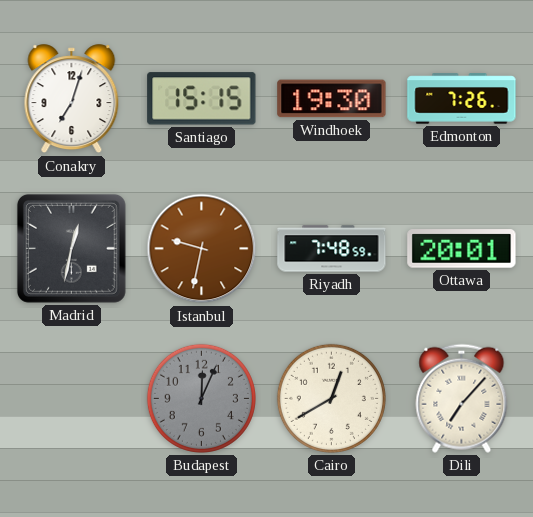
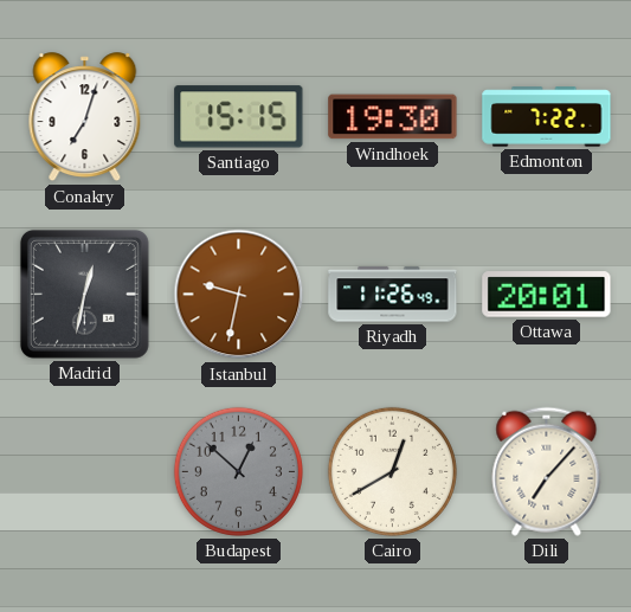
Edmonton: 7:26 -> 7:22 (547, 117)
Riyadh: 7:48 -> 11:26 (393, 295)
Budapest: 12:04 -> 12:52 (238, 471)
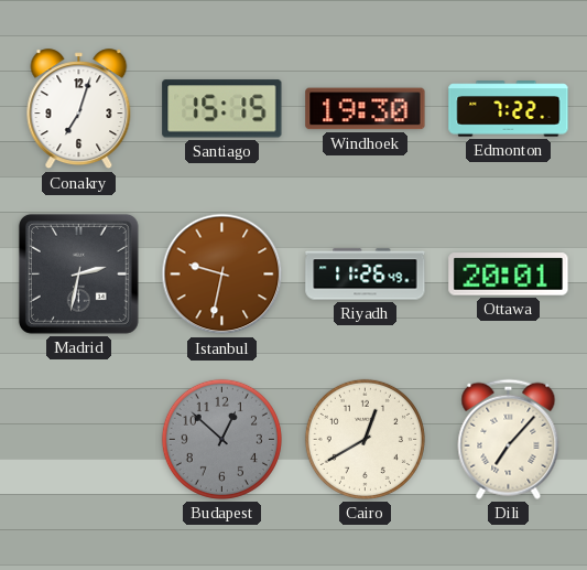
Madrid: 12:32 -> 2:32 (78, 273)
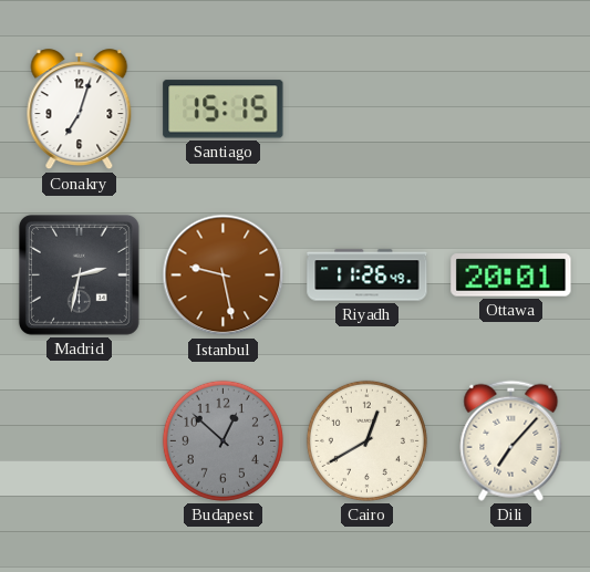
Windhoek: 19:30 -> none (366, 109)
Edmonton: 7:22 -> none (509, 109)
Istanbul: 9:32 -> 9:28 (224, 275)
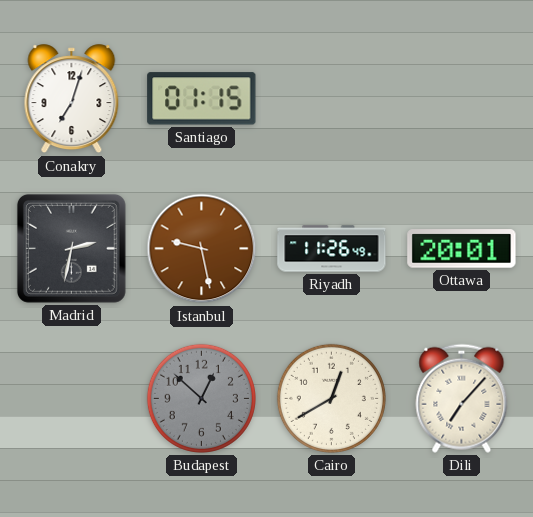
Santiago: 15:15 -> 01:15 (202, 99)
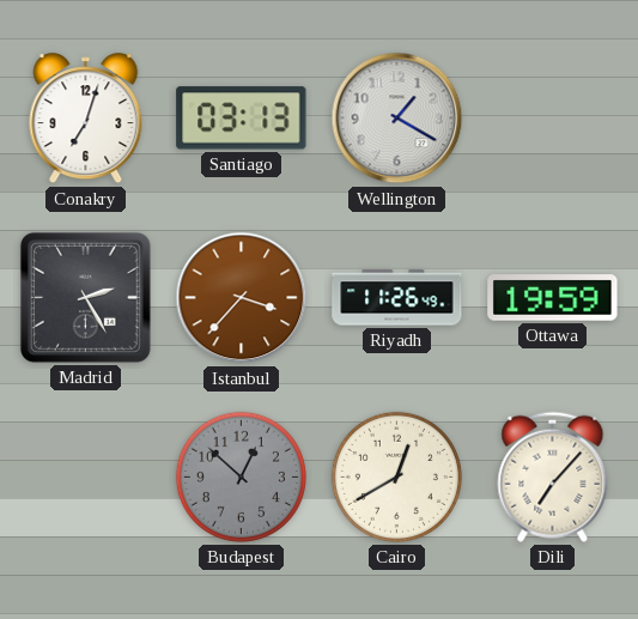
Santiago: 01:15 -> 03:13 (242, 119)
Wellington: none -> 1:20 (397, 119)
Madrid: 2:32 -> 2:25 (85, 297)
Istanbul: 9:28 -> 3:37 (242, 298)
Ottawa: 20:01 -> 19:59 (553, 298)
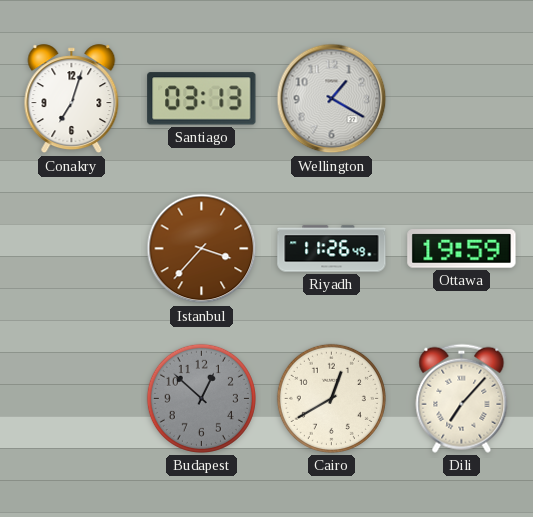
Madrid: 2:25 -> none (85, 297)
